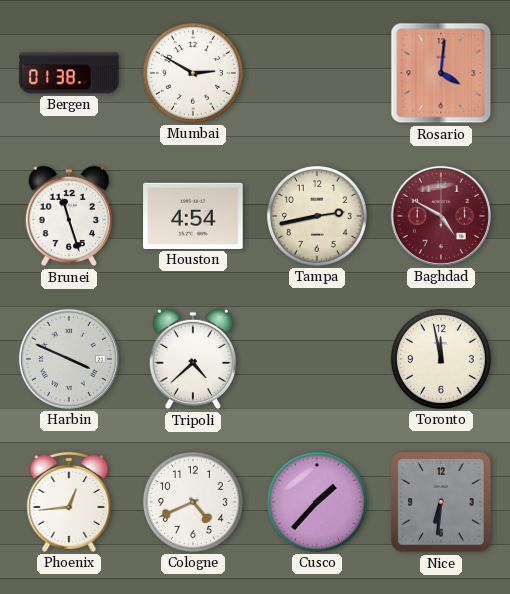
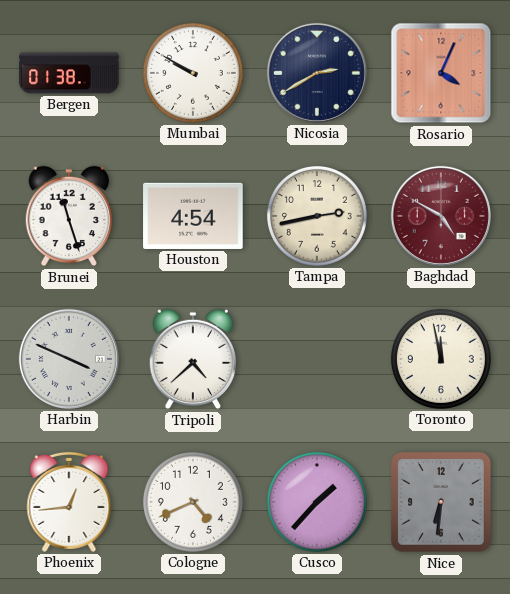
Mumbai: 2:50 -> 9:50 (193, 73)
Nicosia: none -> 2:40 (317, 73)
Rosario: 4:01 -> 4:04 (441, 73)
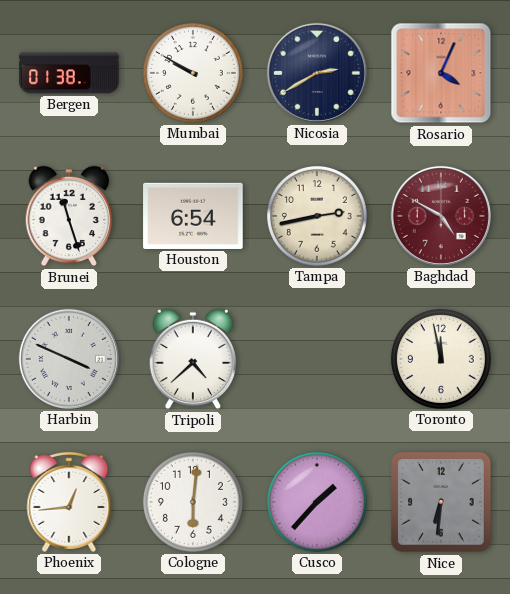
Houston: 4:54 -> 6:54 (193, 216)
Cologne: 4:41 -> 6:01 (193, 502)
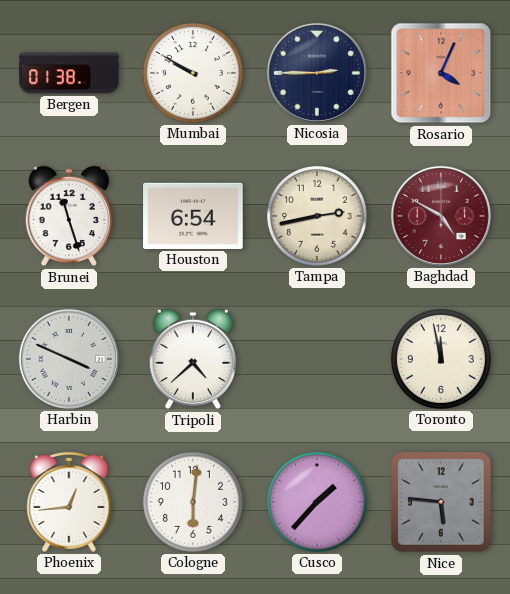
Nicosia: 2:40 -> 2:45 (317, 73)
Nice: 6:31 -> 5:46 (441, 502)
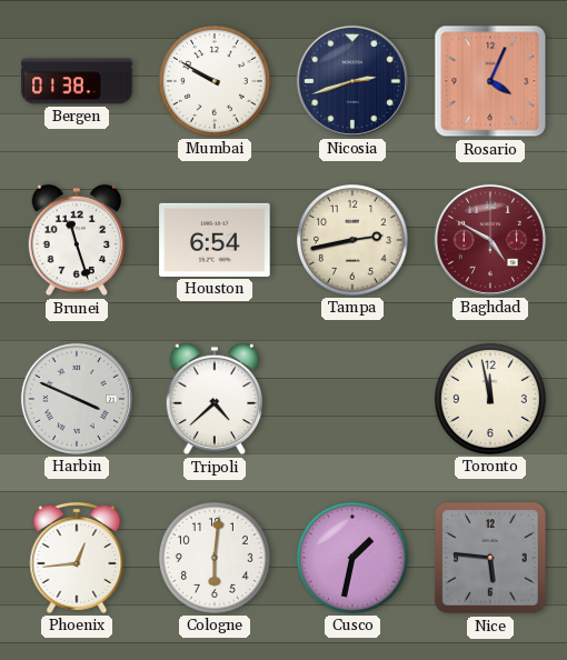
Nicosia: 2:45 -> 2:42 (352, 81)
Cusco: 1:37 -> 1:32 (352, 558)
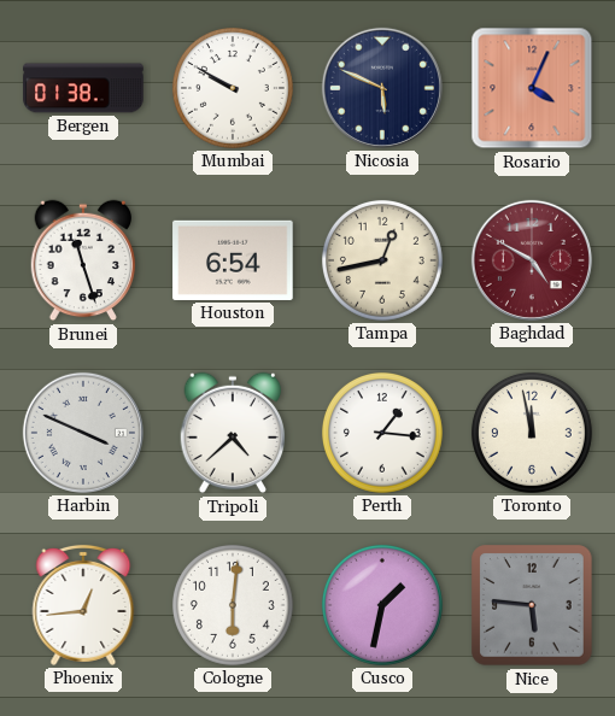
Nicosia: 2:42 -> 5:49 (382, 88)
Tampa: 2:43 -> 12:43 (382, 260)
Perth: none -> 1:16 (382, 433)
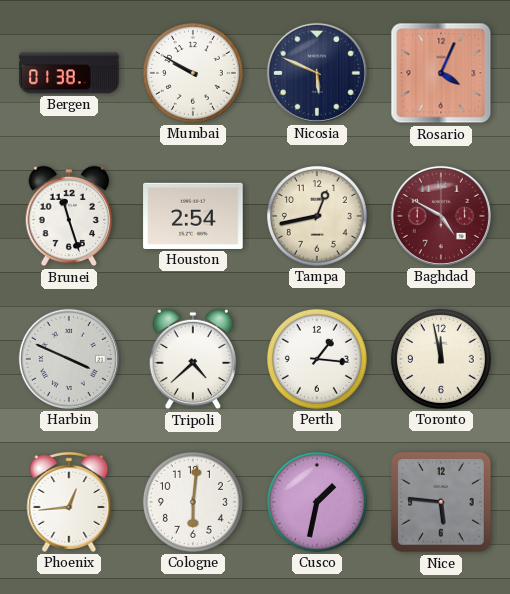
Houston: 6:54 -> 2:54 (193, 216)
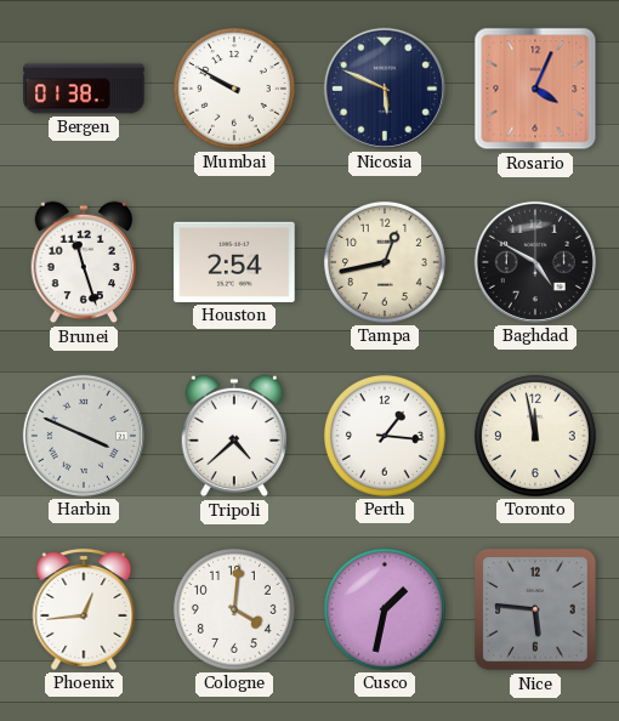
Baghdad dial: burgundy -> black (535, 262)
Cologne: 6:01 -> 4:01 (234, 609)
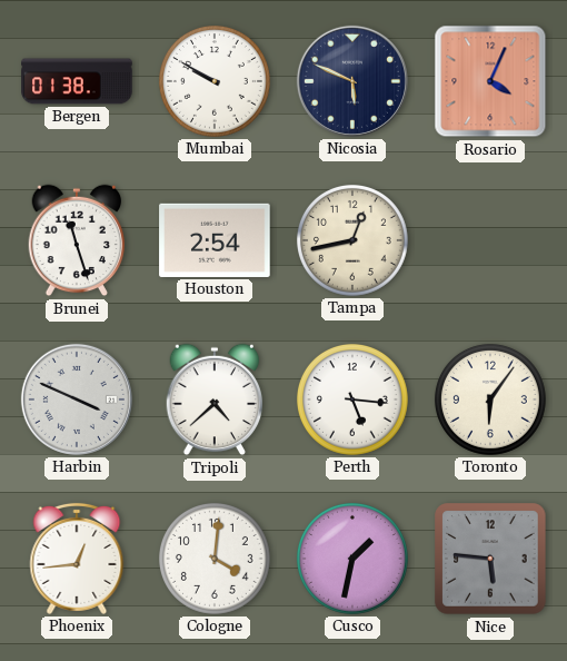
Baghdad: 4:50 -> none (535, 262)
Perth: 1:16 -> 5:16 (352, 399)
Toronto: 11:58 -> 6:06 (490, 399)
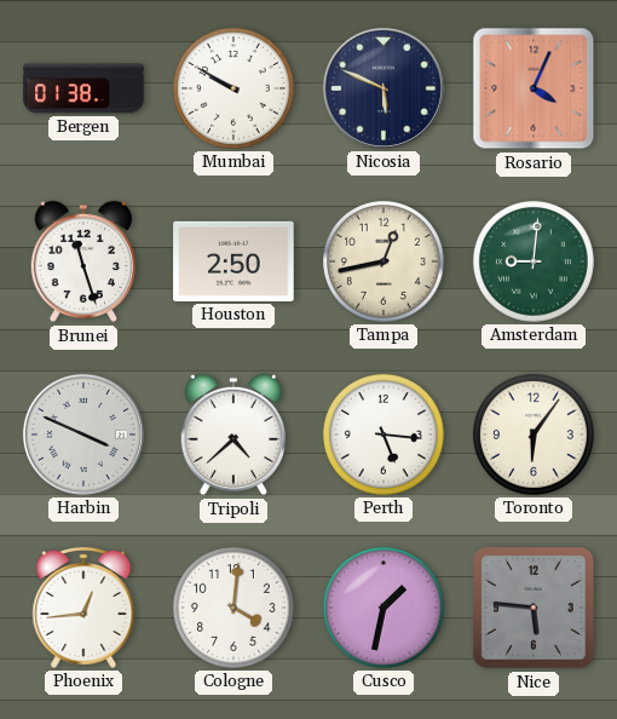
Houston: 2:54 -> 2:50 (233, 261)
Amsterdam: none -> 9:01 (534, 261)
